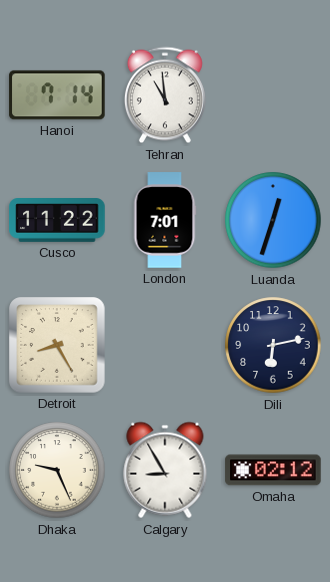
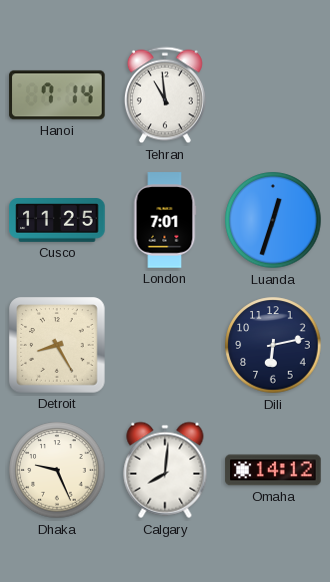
Cusco: 11:22 -> 11:25 (57, 221)
Calgary: 8:55 -> 8:01 (165, 470)
Omaha: 02:12 -> 14:12 (273, 470)
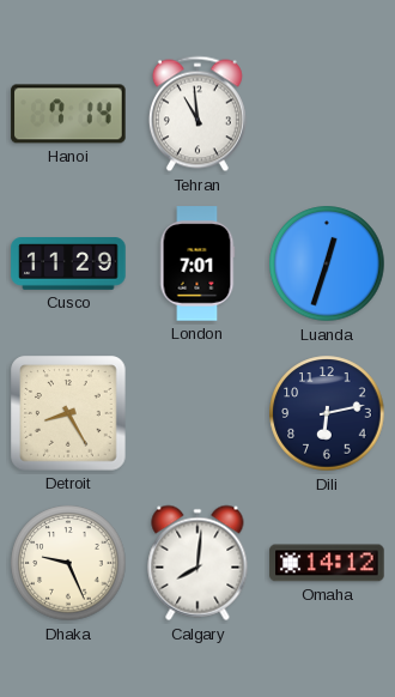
Cusco: 11:25 -> 11:29 (68, 265)
